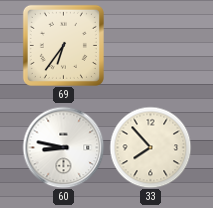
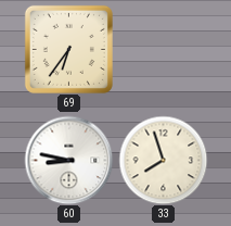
33: 7:53 -> 7:57 (163, 160)
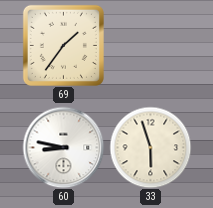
69: 6:36 -> 1:36 (63, 45)
33: 7:57 -> 5:57 (150, 147)
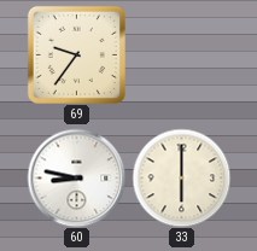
69: 1:36 -> 9:36 (76, 54)
33: 5:57 -> 6:00 (181, 177)
